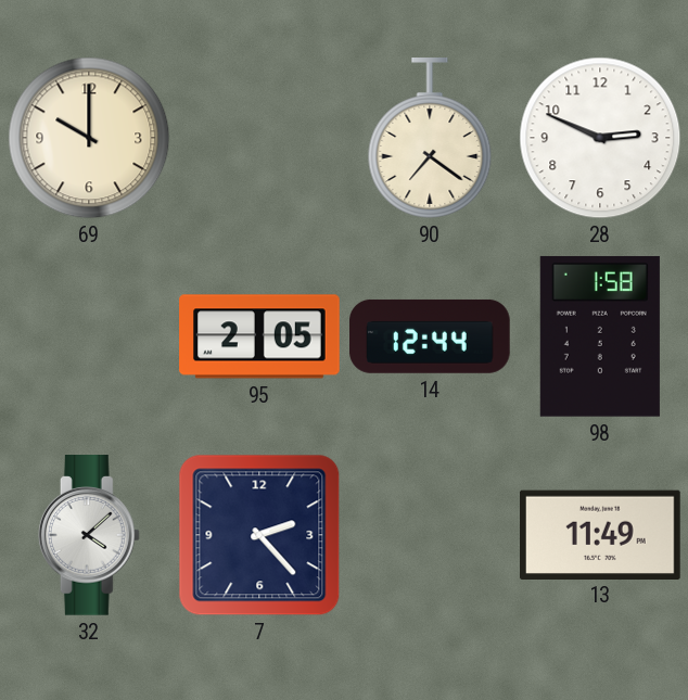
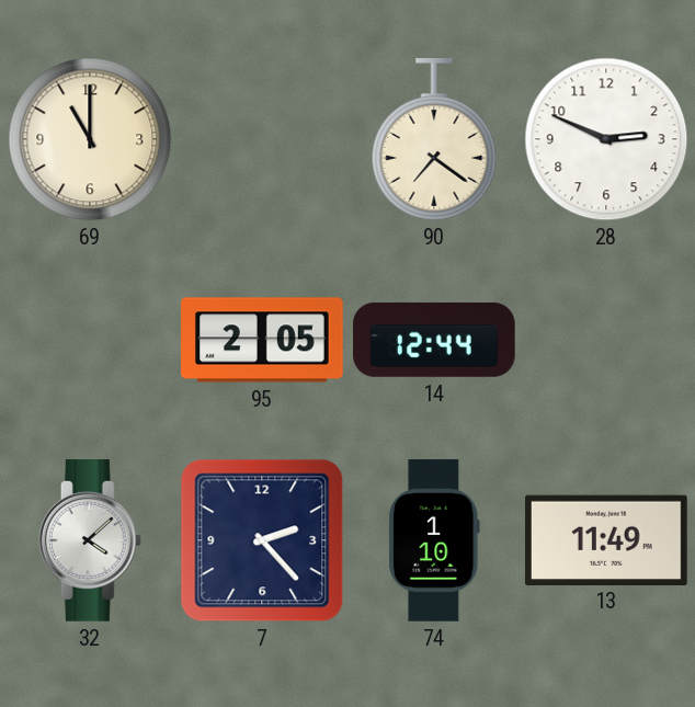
69: 10:00 -> 11:00 (90, 139)
98: 1:58 -> none (600, 336)
74: none -> 1:10 (435, 540)
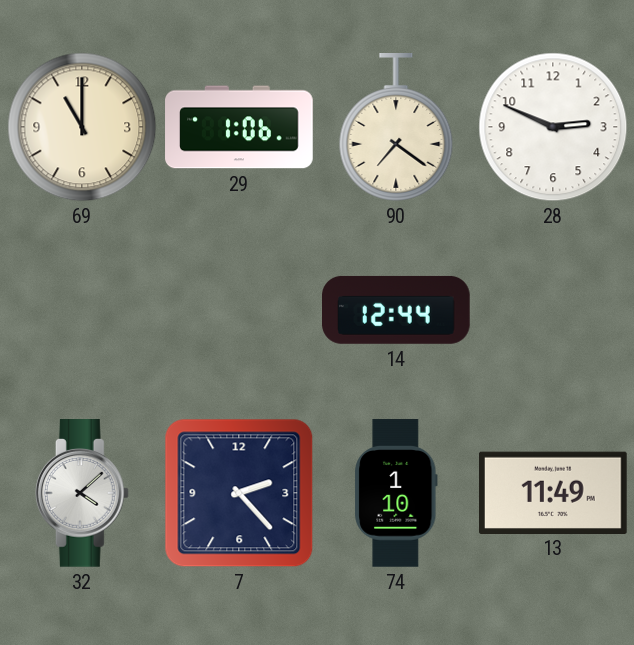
29: none -> 1:06 (239, 127)
95: 2:05 -> none (262, 340)
